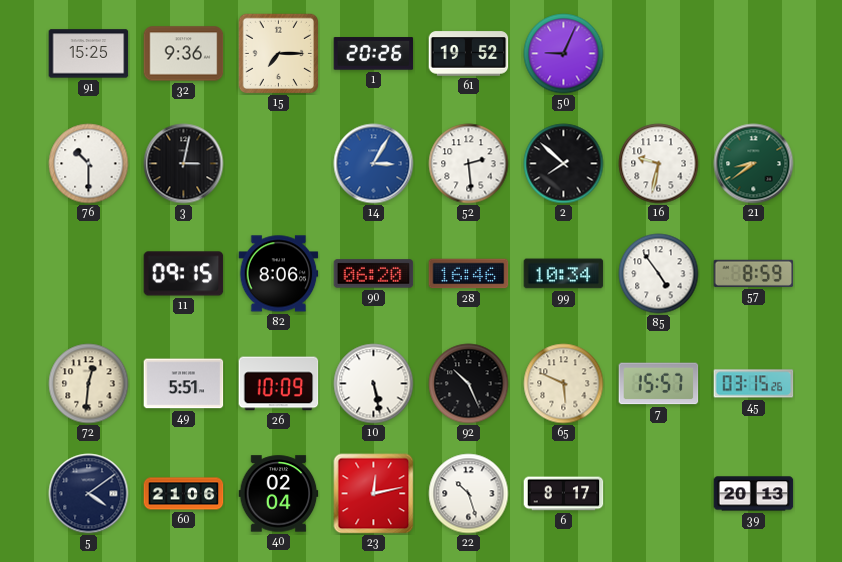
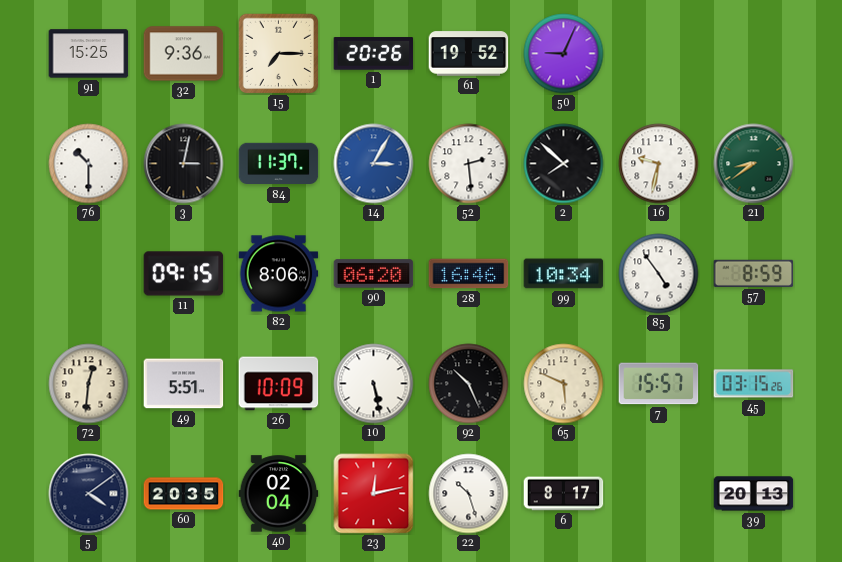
84: none -> 11:37 (279, 164)
60: 21:06 -> 20:35 (184, 494)
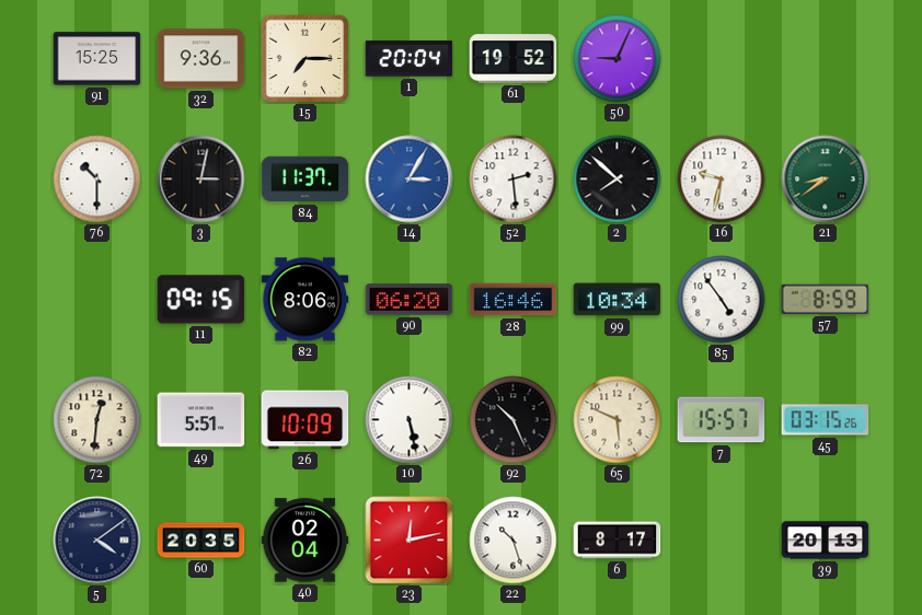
1: 20:26 -> 20:04 (410, 59)
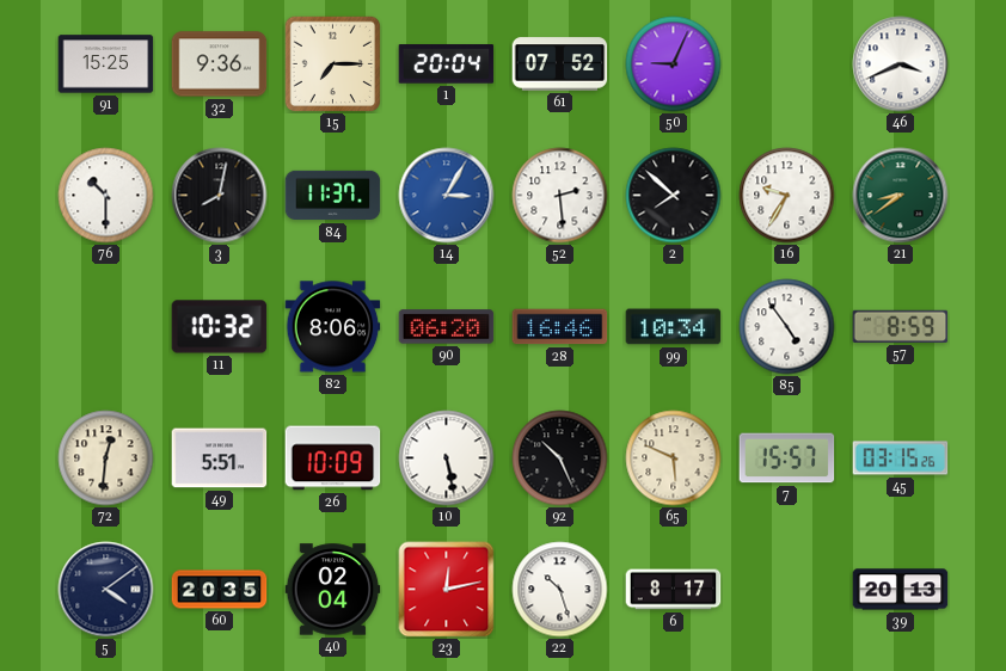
61: 19:52 -> 07:52 (560, 64)
46: none -> 3:41 (901, 64)
3: 3:02 -> 8:02 (220, 196)
16: 9:32 -> 9:35 (787, 196)
11: 09:15 -> 10:32 (220, 327)
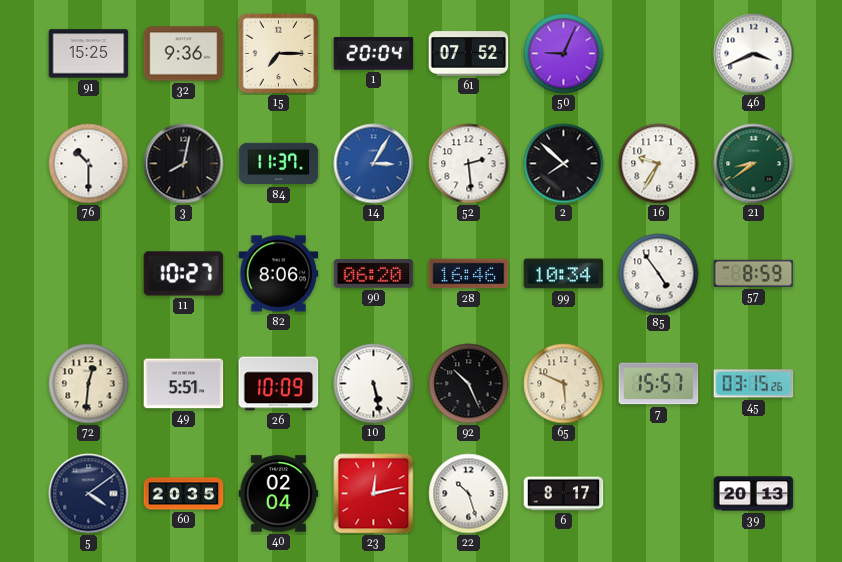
11: 10:32 -> 10:27 (184, 274)
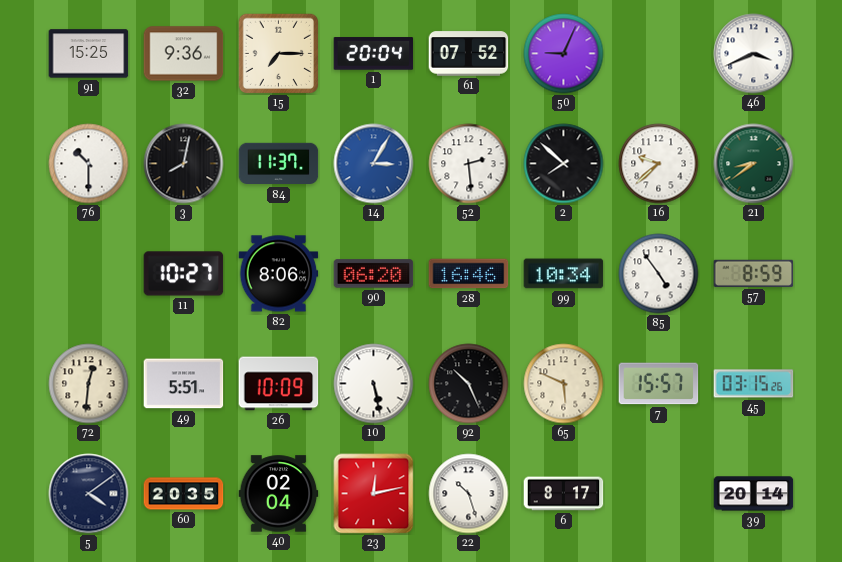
16: 9:35 -> 9:38 (659, 164)
39: 20:13 -> 20:14 (754, 494)
